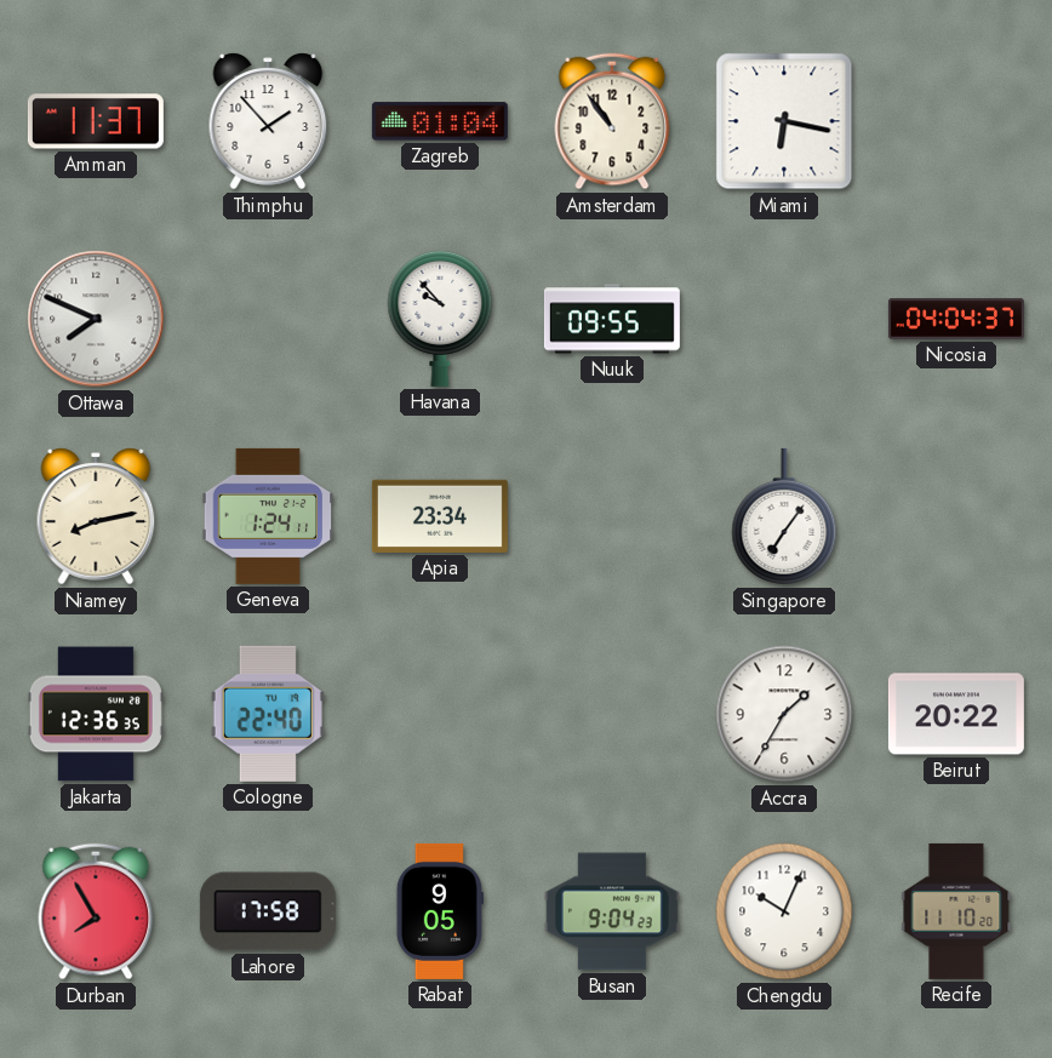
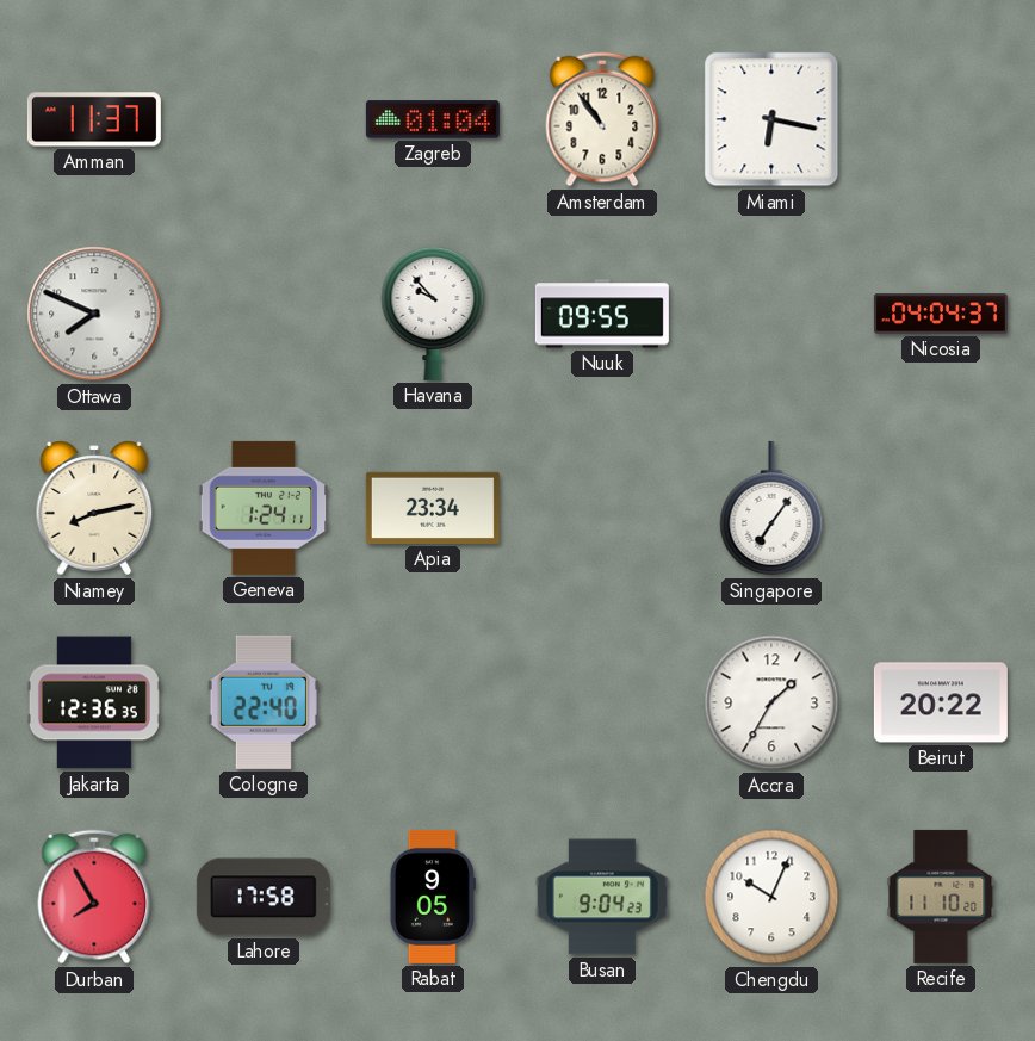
Thimphu: 1:53 -> none (268, 121)
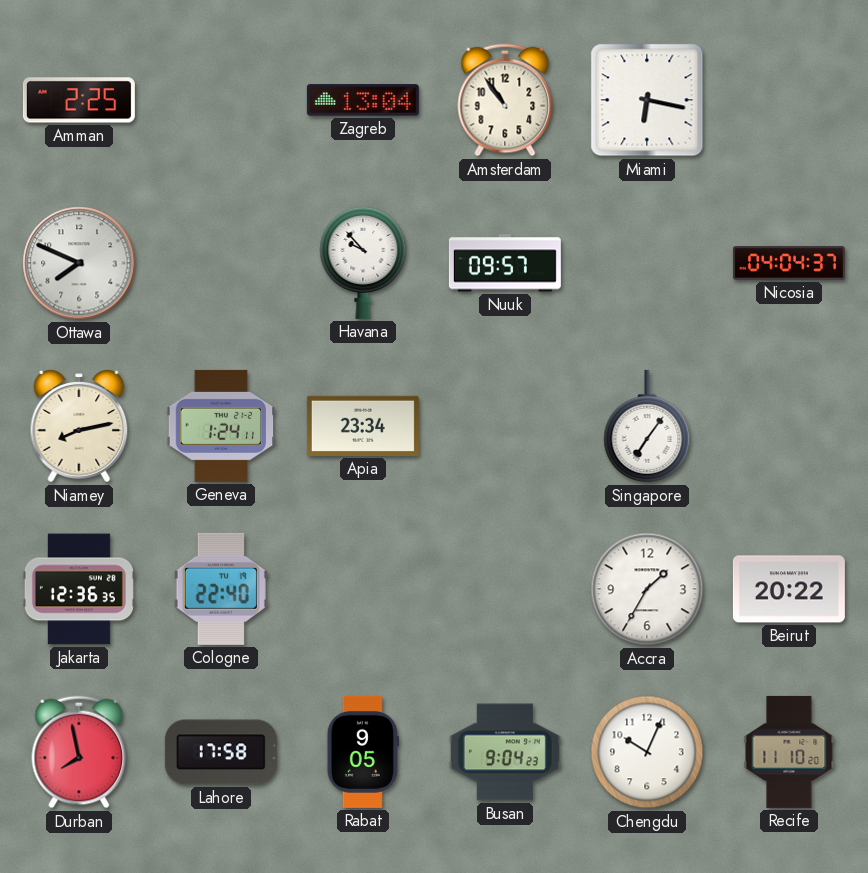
Amman: 11:37 -> 2:25 (79, 100)
Zagreb: 01:04 -> 13:04 (363, 100)
Nuuk: 09:55 -> 09:57 (505, 263)
Durban: 7:55 -> 7:58 (79, 752)
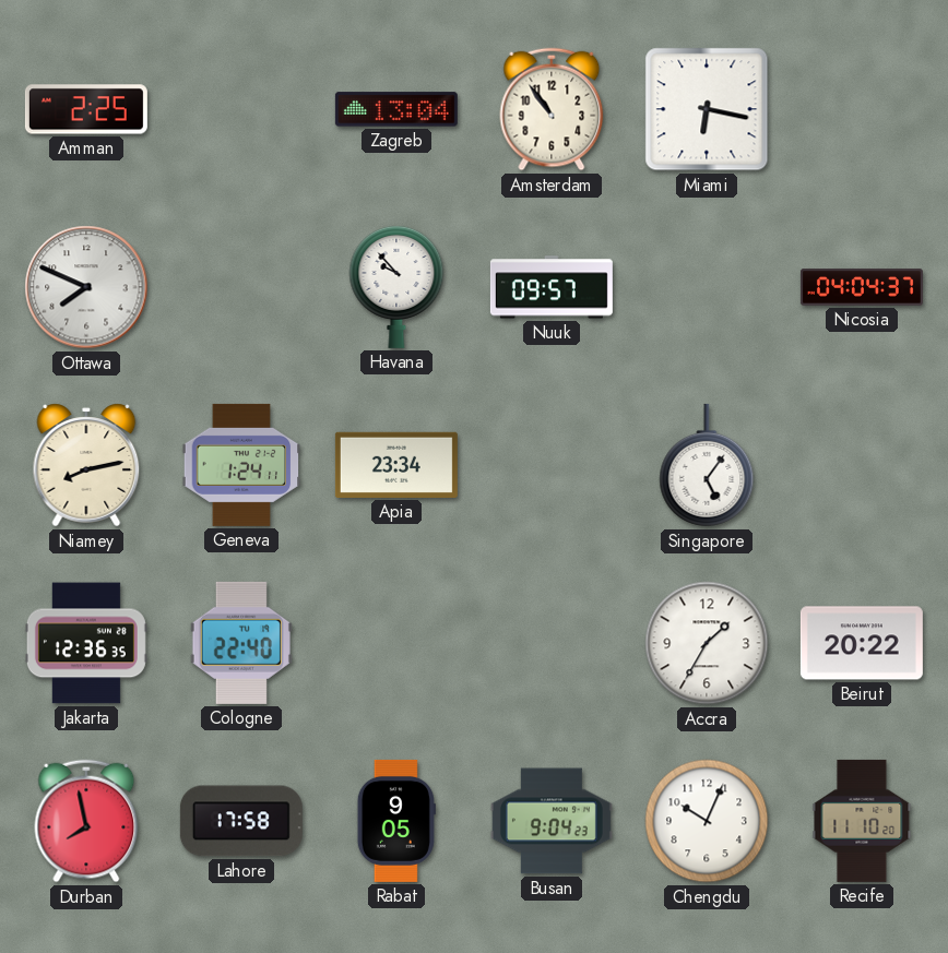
Singapore: 7:06 -> 5:06 (707, 465)
